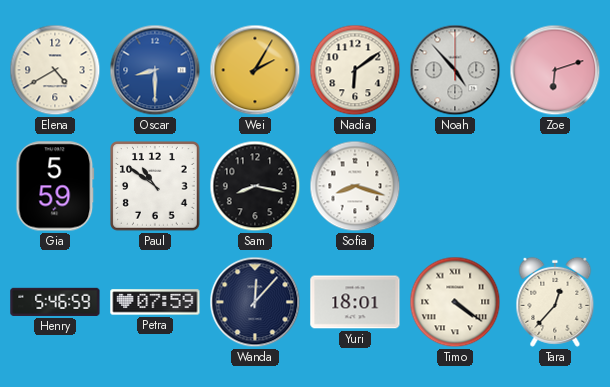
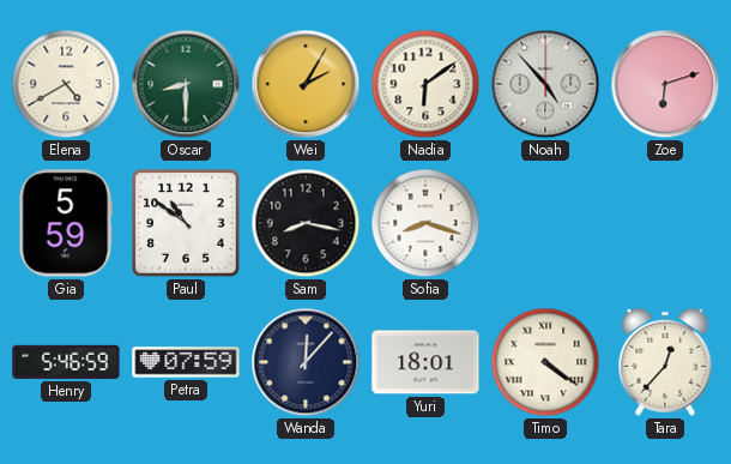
Oscar dial: blue -> green (186, 84)
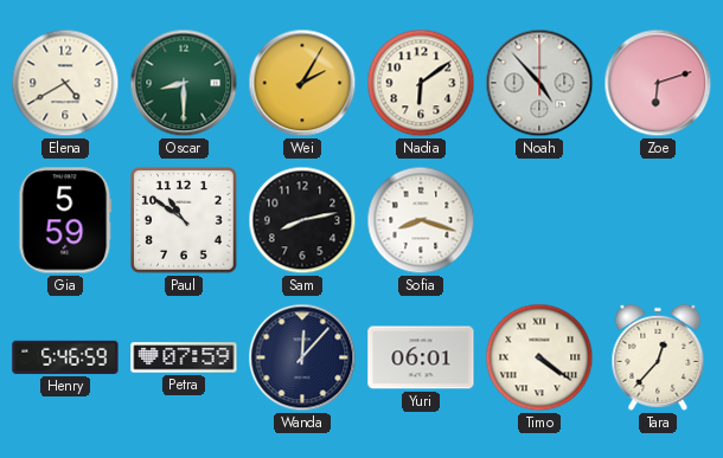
Sam: 8:17 -> 8:13 (302, 220)
Yuri: 18:01 -> 06:01 (421, 357)
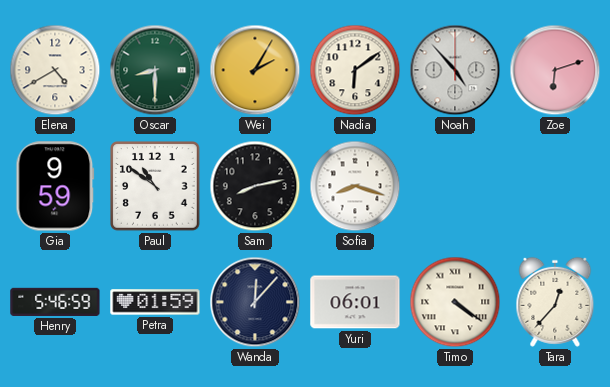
Gia: 5:59 -> 9:59 (55, 186)
Petra: 07:59 -> 01:59 (155, 302)
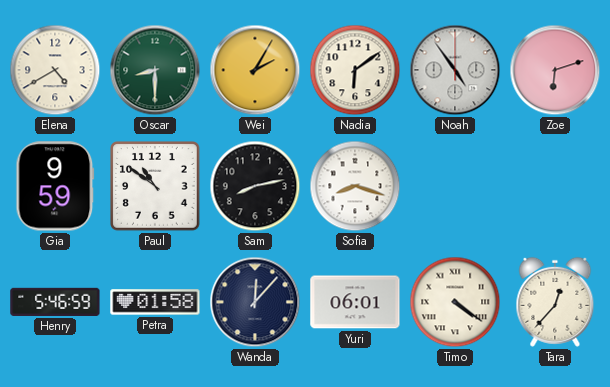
Noah: 4:53 -> 4:54 (455, 70)
Petra: 01:59 -> 01:58 (155, 302)
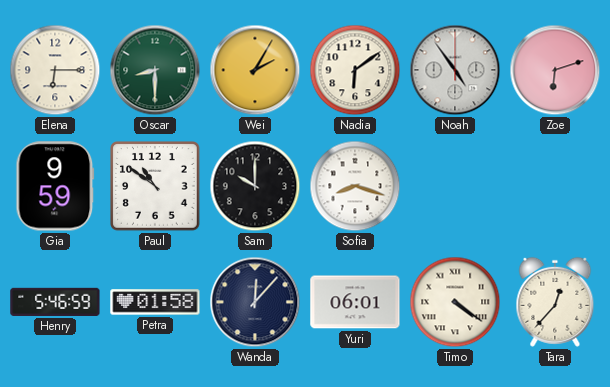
Elena: 4:40 -> 6:15 (55, 70)
Sam: 8:13 -> 10:00 (255, 186)
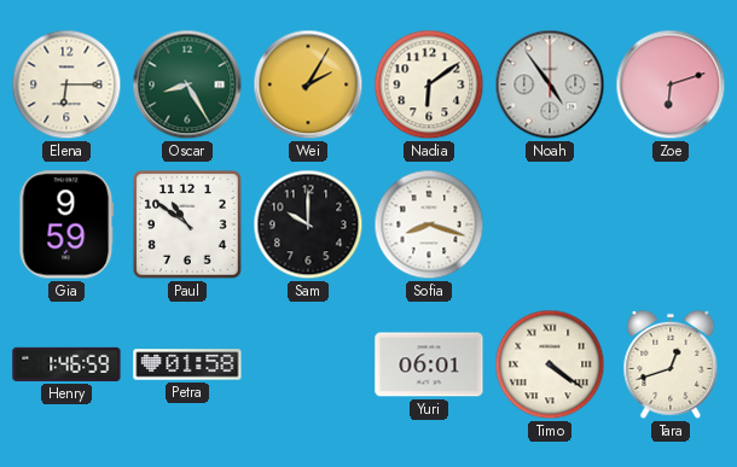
Oscar: 8:30 -> 8:25 (187, 84)
Henry: 5:46 -> 1:46 (66, 364)
Wanda: 12:07 -> none (255, 302)
Tara: 12:37 -> 12:42 (671, 364)
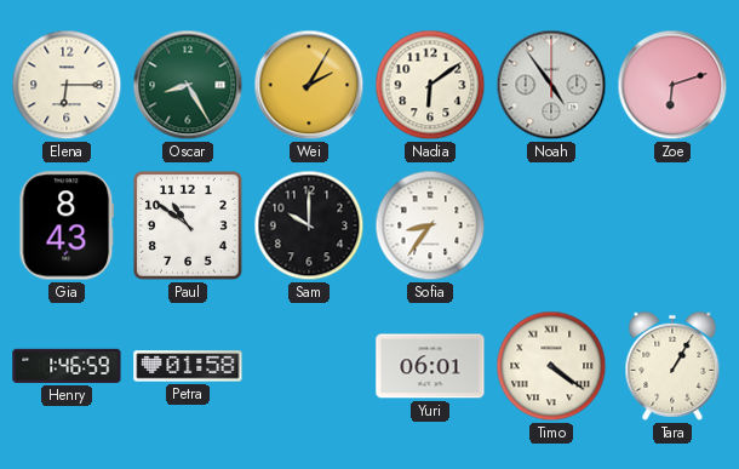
Gia: 9:59 -> 8:43 (67, 225)
Sofia: 8:18 -> 8:36 (430, 225)
Tara: 12:42 -> 1:05 (672, 366)
